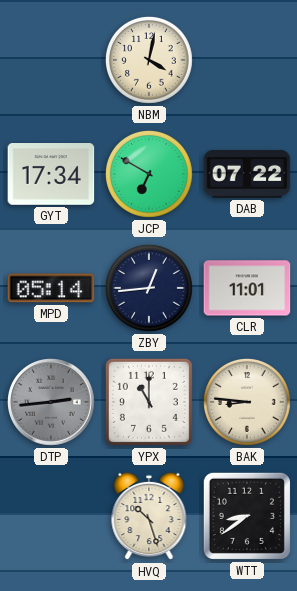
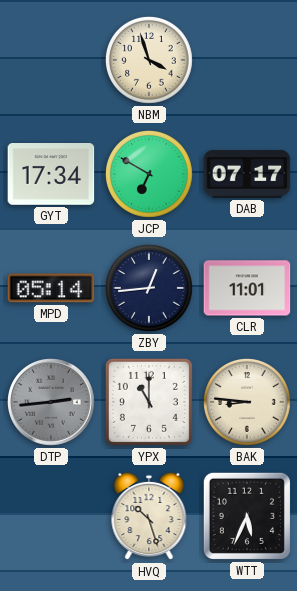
NBM: 4:02 -> 3:57 (149, 60)
DAB: 07:22 -> 07:17 (247, 174)
WTT: 8:39 -> 5:34 (247, 516)
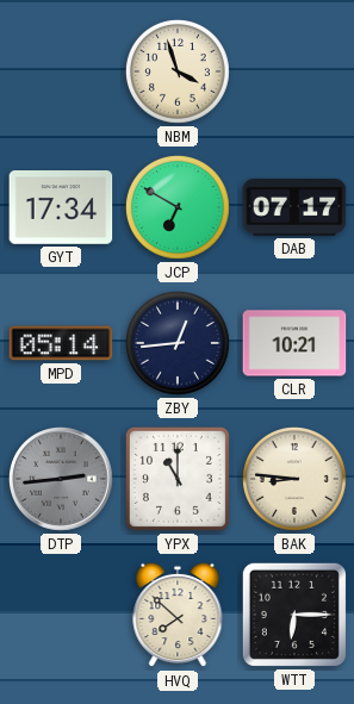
CLR: 11:01 -> 10:21 (294, 343)
HVQ: 10:27 -> 7:52 (178, 615)
WTT: 5:34 -> 6:15 (294, 615)
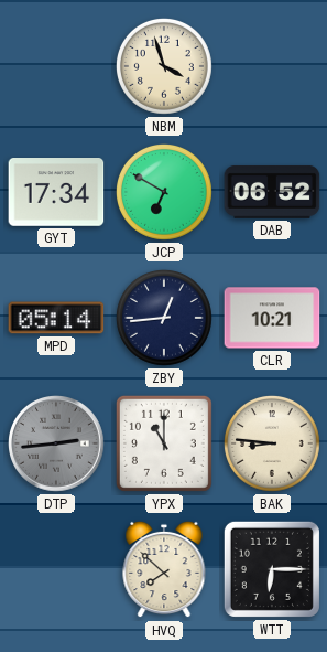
DAB: 07:17 -> 06:52 (272, 192)
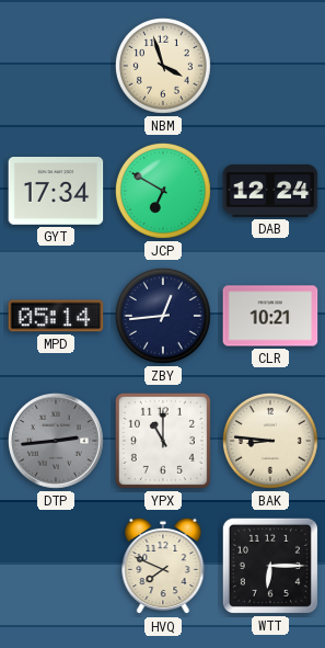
DAB: 06:52 -> 12:24 (270, 191)
HVQ: 7:52 -> 7:49 (163, 566)
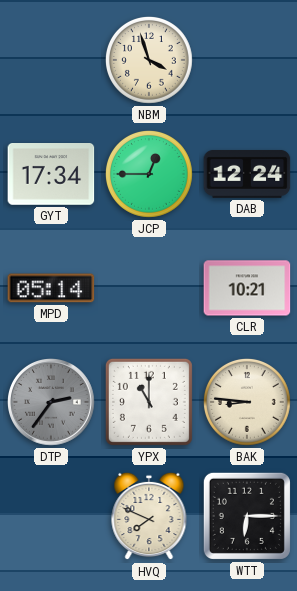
JCP: 6:50 -> 12:45 (149, 174)
ZBY: 12:44 -> none (163, 316)
DTP: 2:44 -> 2:36 (52, 403)
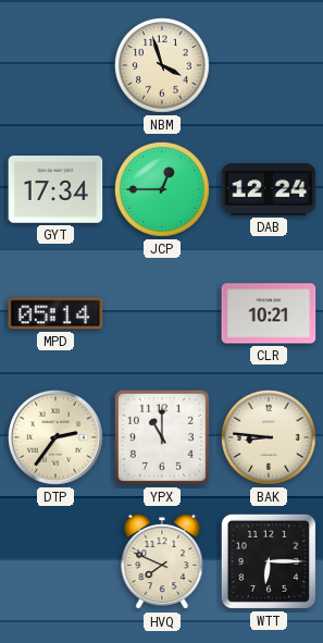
DTP dial: grey -> cream (57, 438)
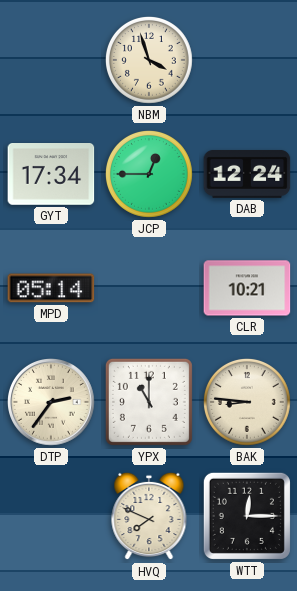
WTT: 6:15 -> 12:15 (247, 516)
